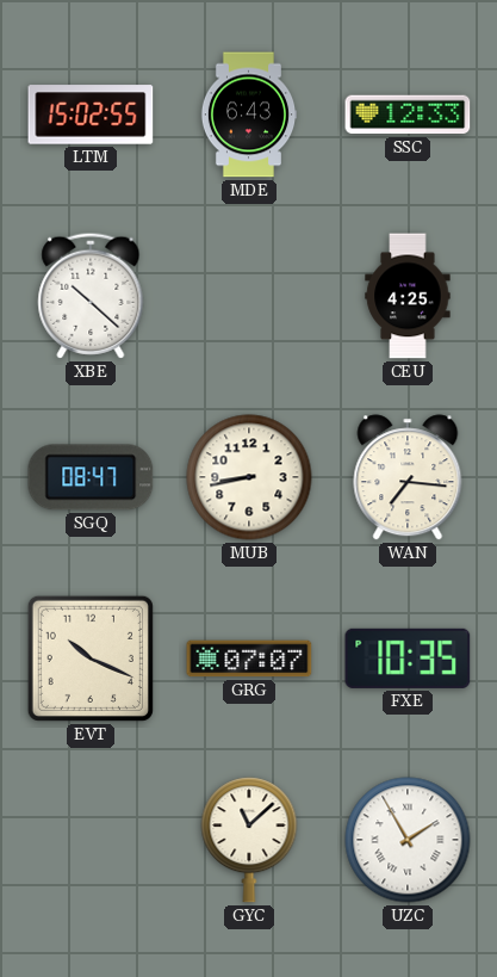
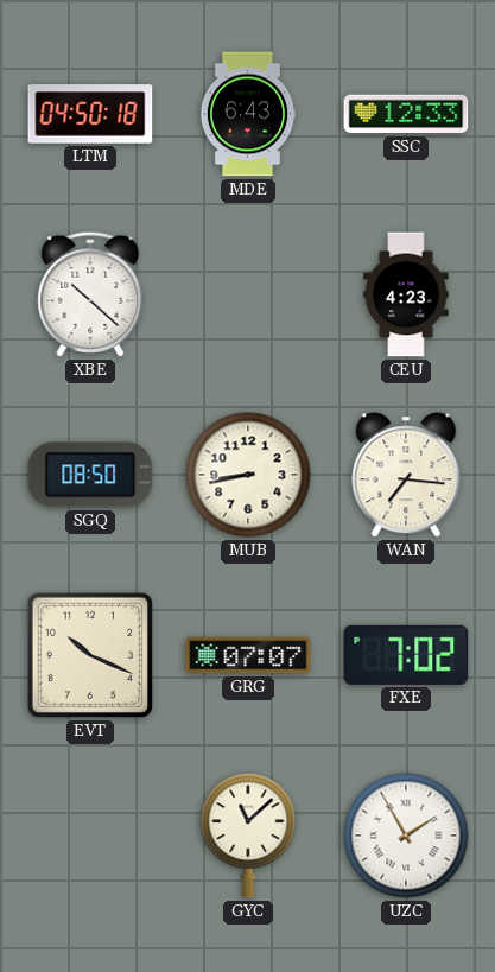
LTM: 15:02 -> 04:50 (90, 114)
CEU: 4:25 -> 4:23 (406, 294)
SGQ: 08:47 -> 08:50 (90, 475)
FXE: 10:35 -> 7:02 (406, 655)
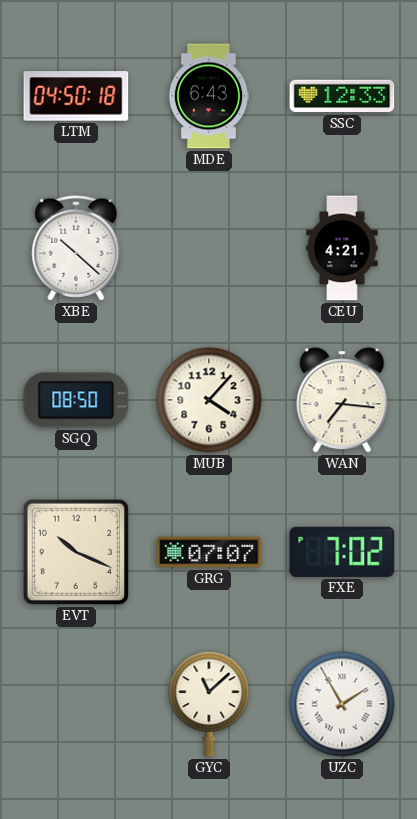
CEU: 4:23 -> 4:21 (342, 248)
MUB: 8:43 -> 4:07 (209, 400)
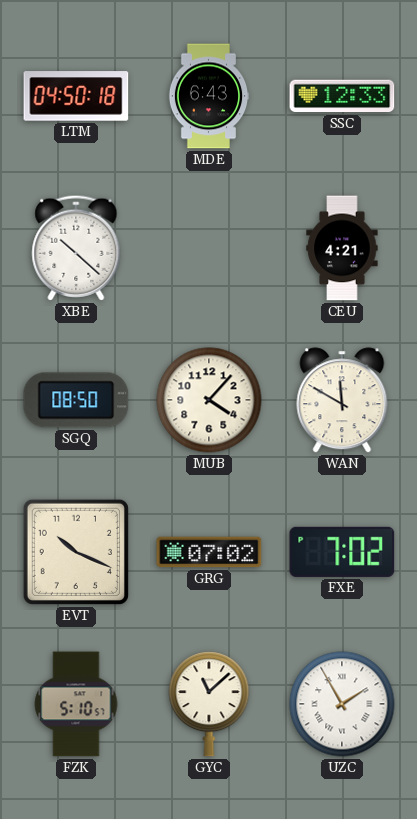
WAN: 7:16 -> 11:50 (342, 400)
GRG: 07:07 -> 07:02 (209, 552)
FZK: none -> 5:10 (76, 704)
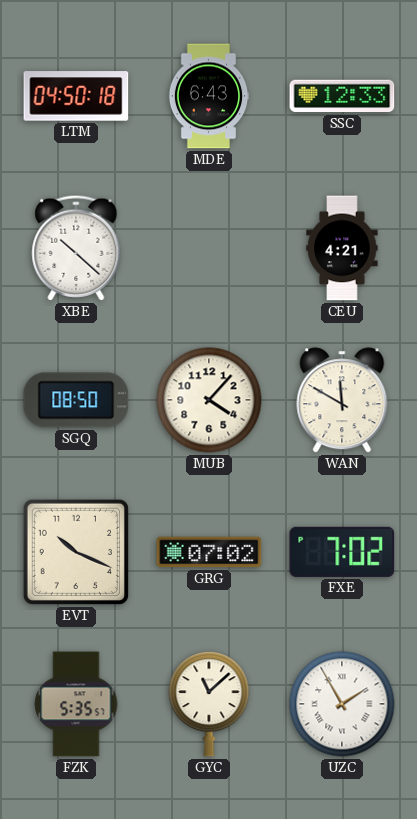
FZK: 5:10 -> 5:35 (76, 704)
